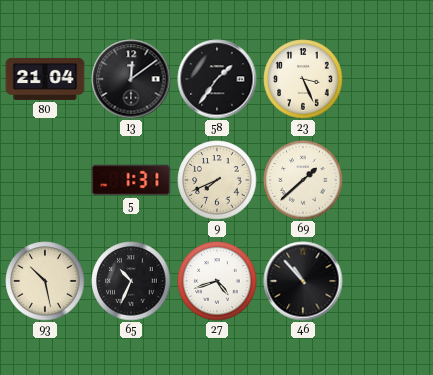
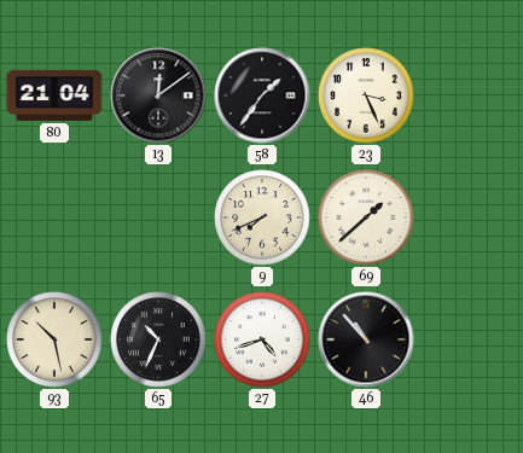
5: 1:31 -> none (131, 180)
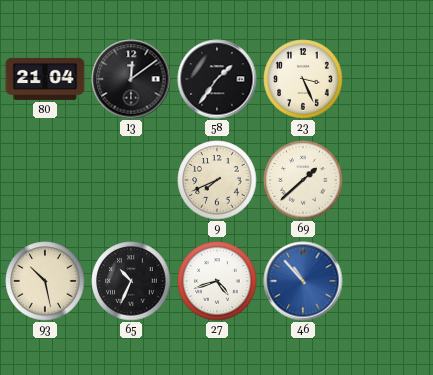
46 dial: black -> blue (303, 281)
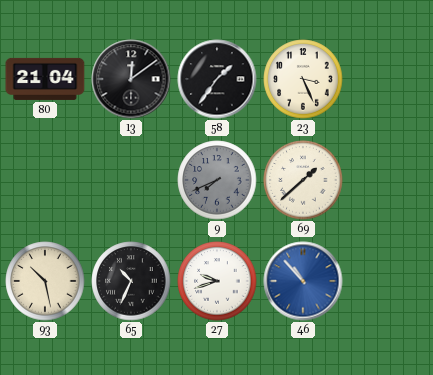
9 dial: cream -> grey (217, 180)
27: 4:42 -> 9:42 (217, 281)
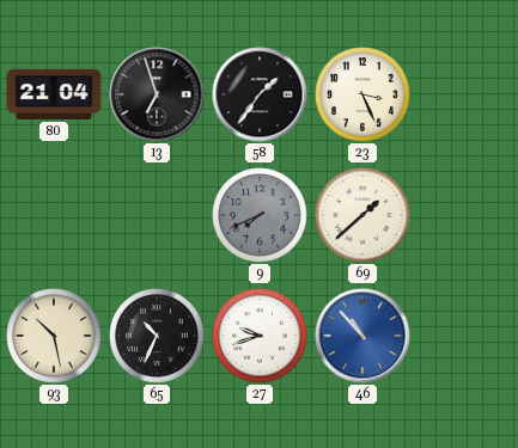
13: 12:09 -> 6:57 (157, 94)
